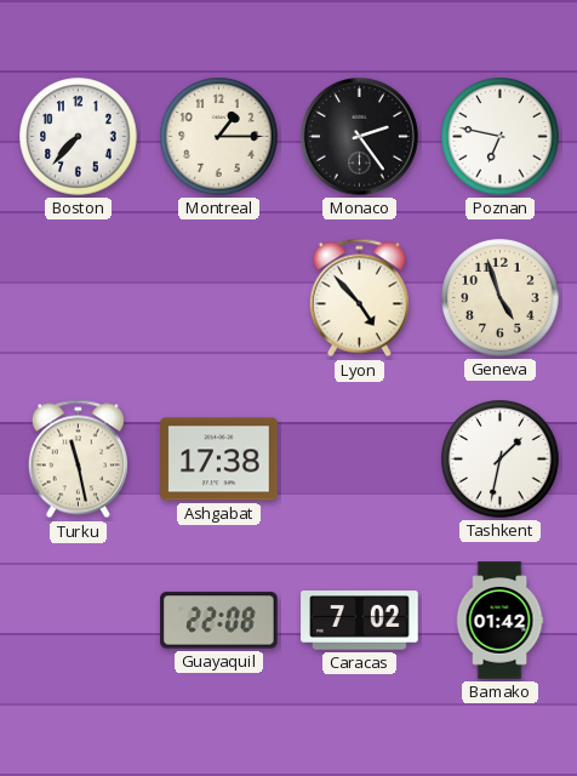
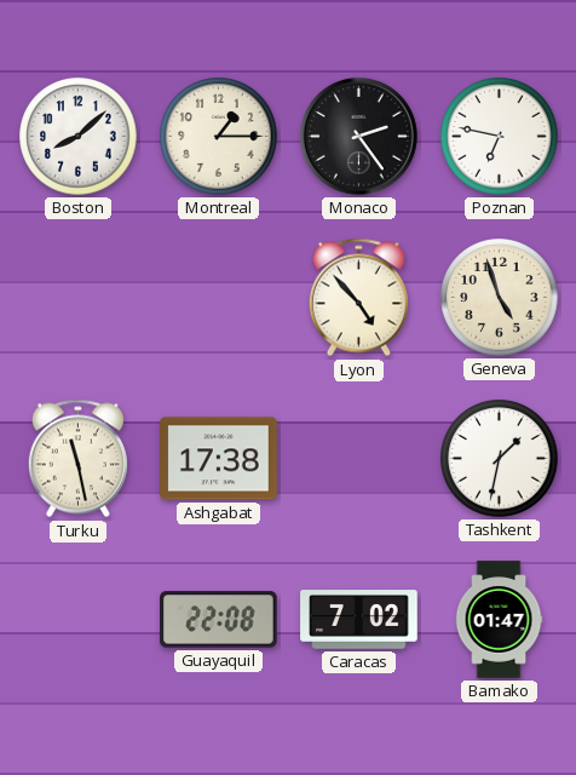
Boston: 7:37 -> 8:08 (79, 137)
Bamako: 01:42 -> 01:47 (499, 620)
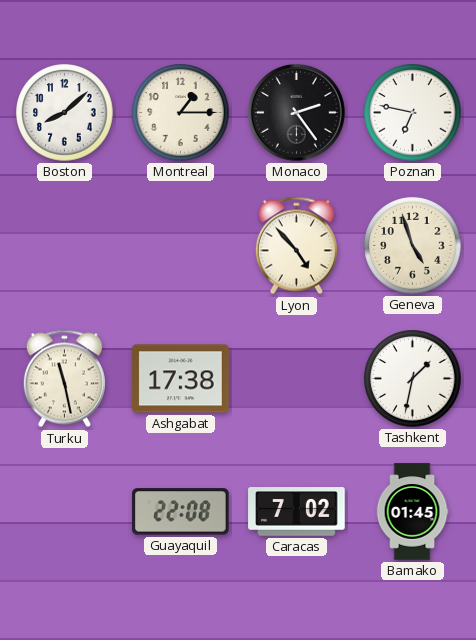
Bamako: 01:47 -> 01:45 (412, 512)
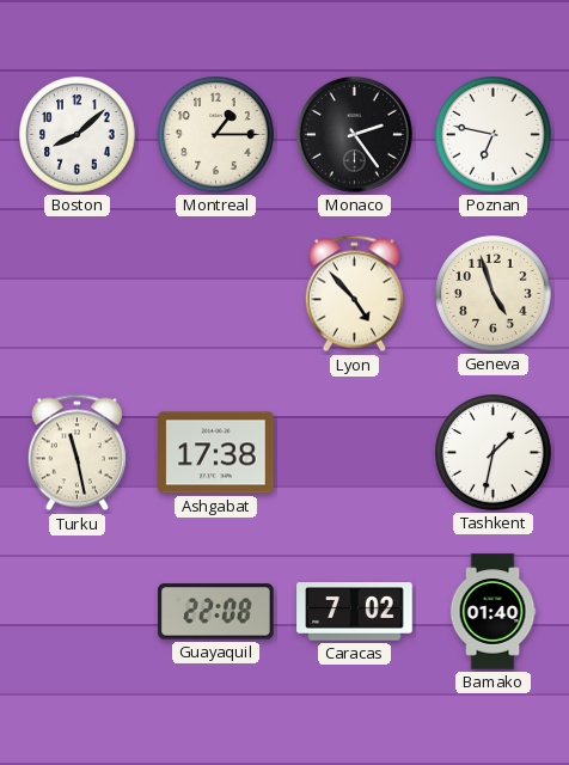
Bamako: 01:45 -> 01:40 (492, 612)
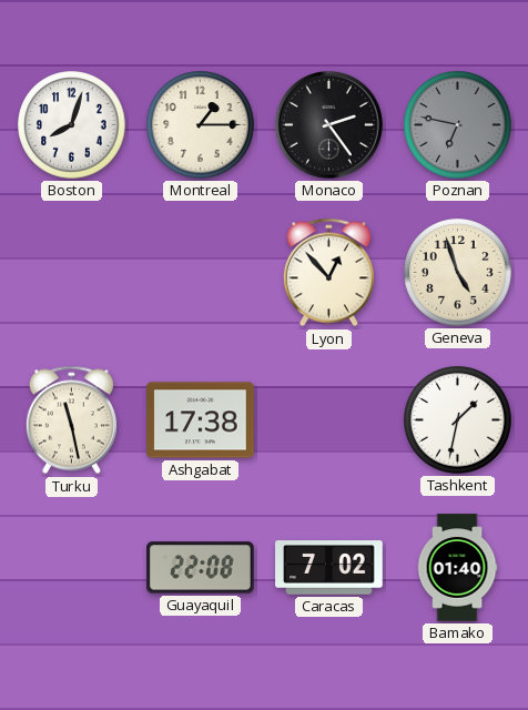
Boston: 8:08 -> 8:03 (72, 125)
Poznan dial: white -> grey (458, 125)
Lyon: 4:53 -> 12:53 (328, 273)
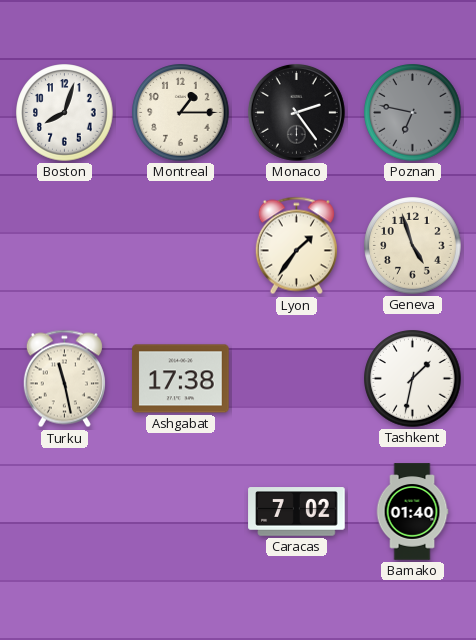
Lyon: 12:53 -> 1:36 (296, 246)
Guayaquil: 22:08 -> none (201, 568)
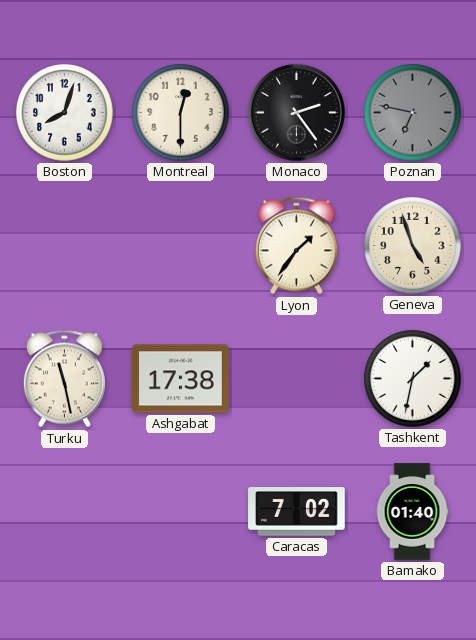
Montreal: 1:15 -> 12:30 (181, 113)
